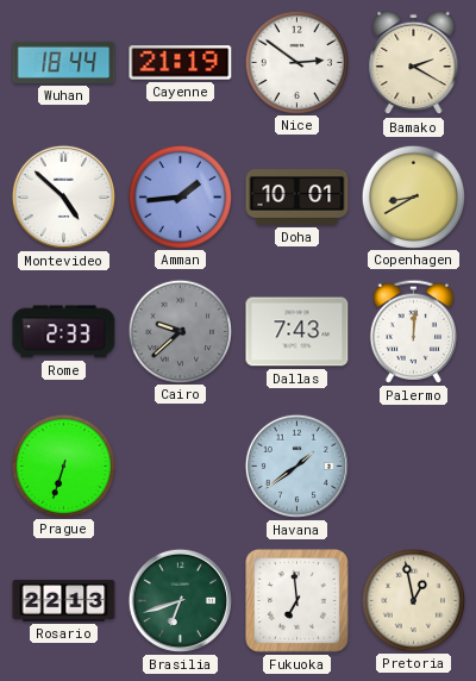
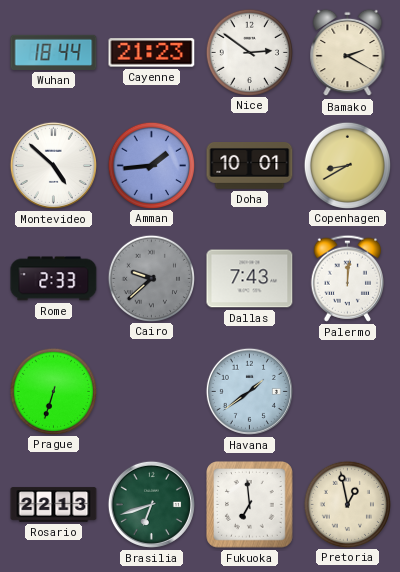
Cayenne: 21:19 -> 21:23 (152, 53)
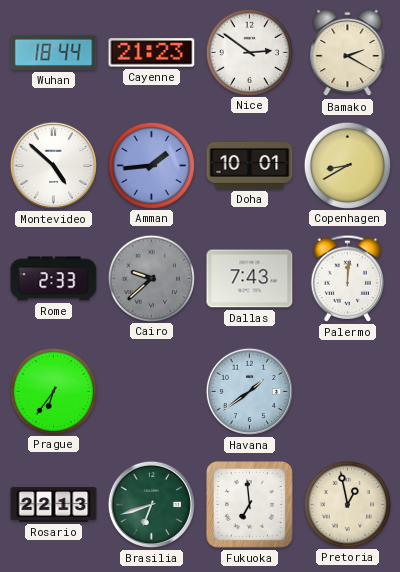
Prague: 6:33 -> 6:36 (53, 391)
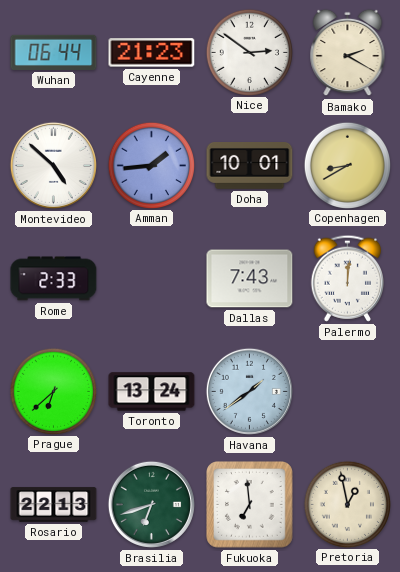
Wuhan: 18:44 -> 06:44 (54, 52)
Cairo: 9:38 -> none (151, 278)
Prague: 6:36 -> 6:38 (53, 391)
Toronto: none -> 13:24 (152, 392)
